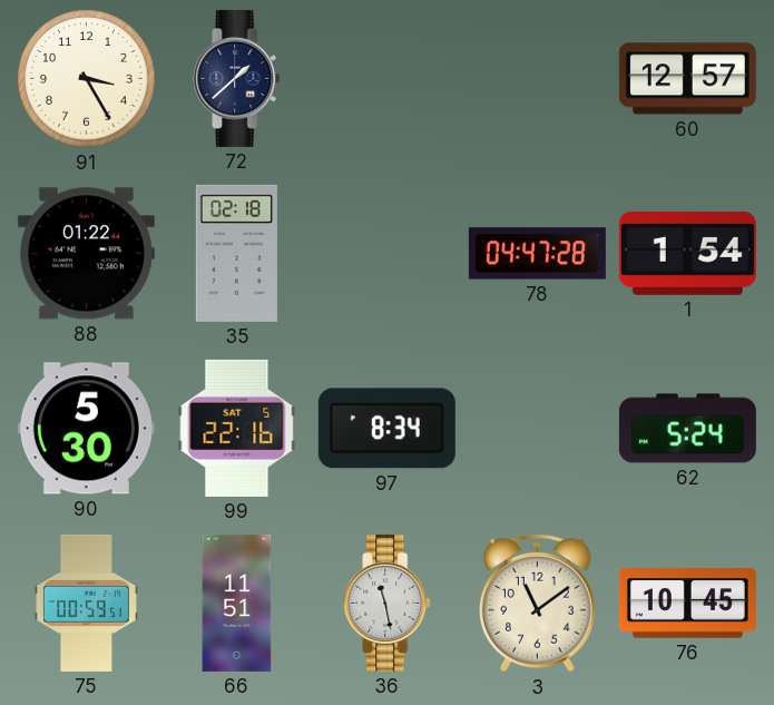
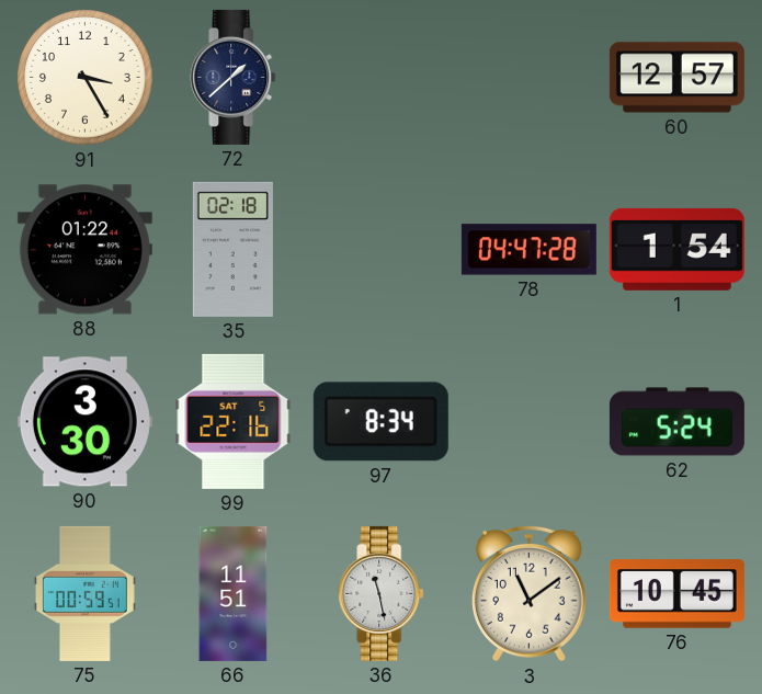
90: 5:30 -> 3:30 (84, 422)
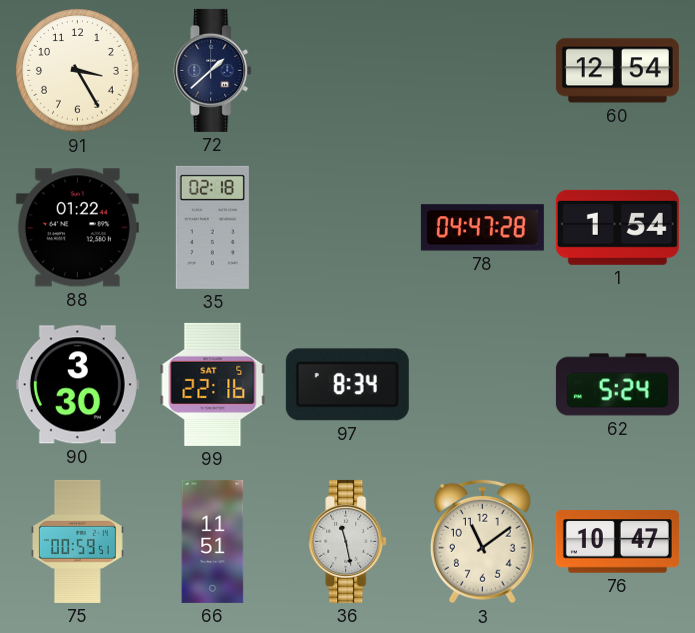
60: 12:57 -> 12:54 (617, 71)
76: 10:45 -> 10:47 (617, 542)
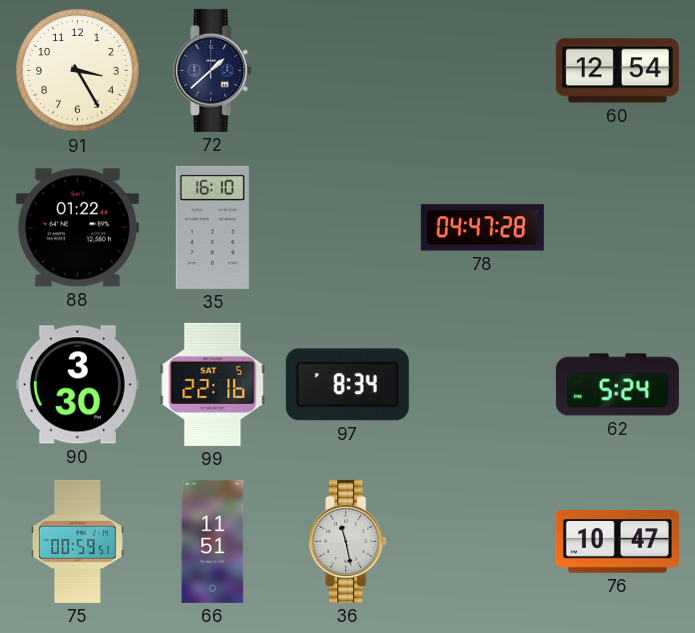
35: 02:18 -> 16:10 (212, 227)
1: 1:54 -> none (617, 227)
3: 11:09 -> none (482, 541)
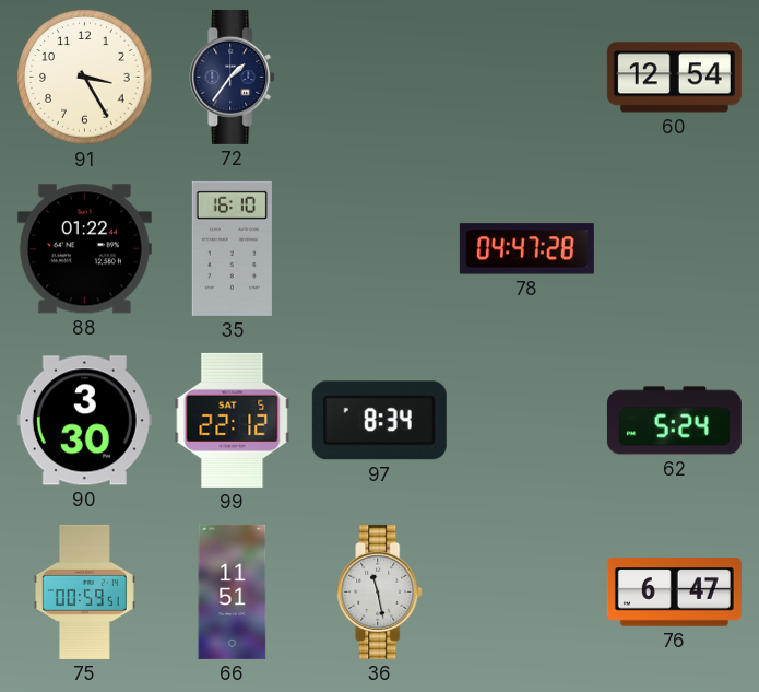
72: 1:38 -> 1:36 (233, 77)
99: 22:16 -> 22:12 (233, 420)
76: 10:47 -> 6:47 (674, 593)
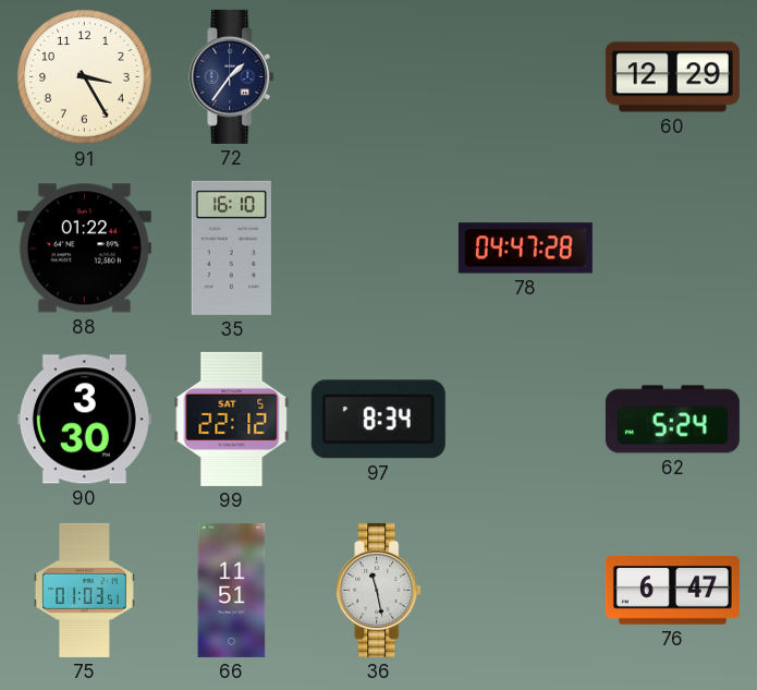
60: 12:54 -> 12:29 (672, 77)
75: 00:59 -> 01:03 (84, 590)
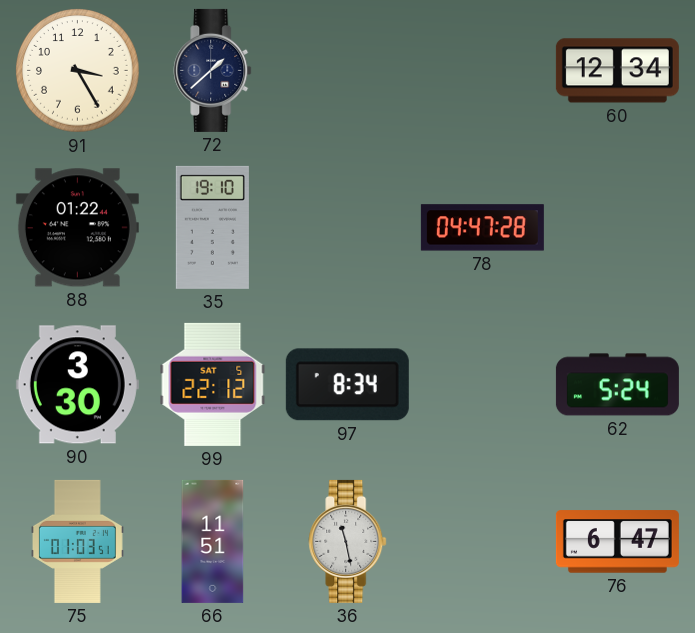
72: 1:36 -> 1:38 (213, 70)
60: 12:29 -> 12:34 (617, 71)
35: 16:10 -> 19:10 (212, 227)
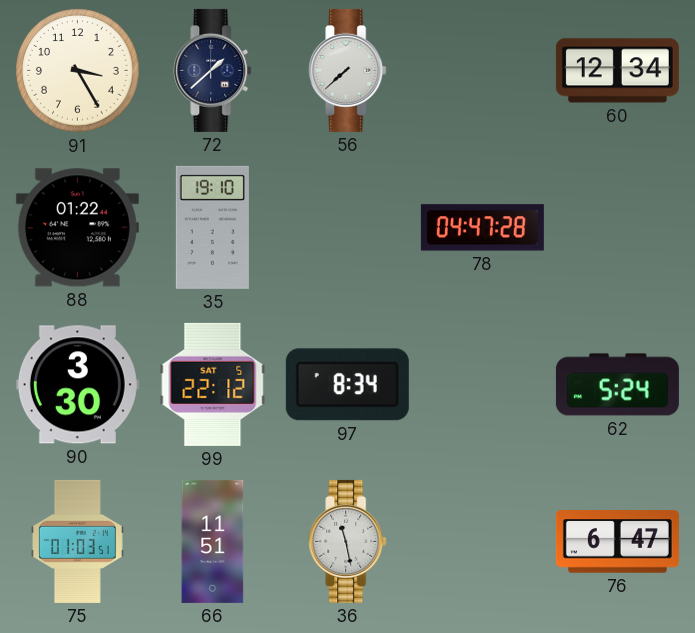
56: none -> 7:38 (348, 70)
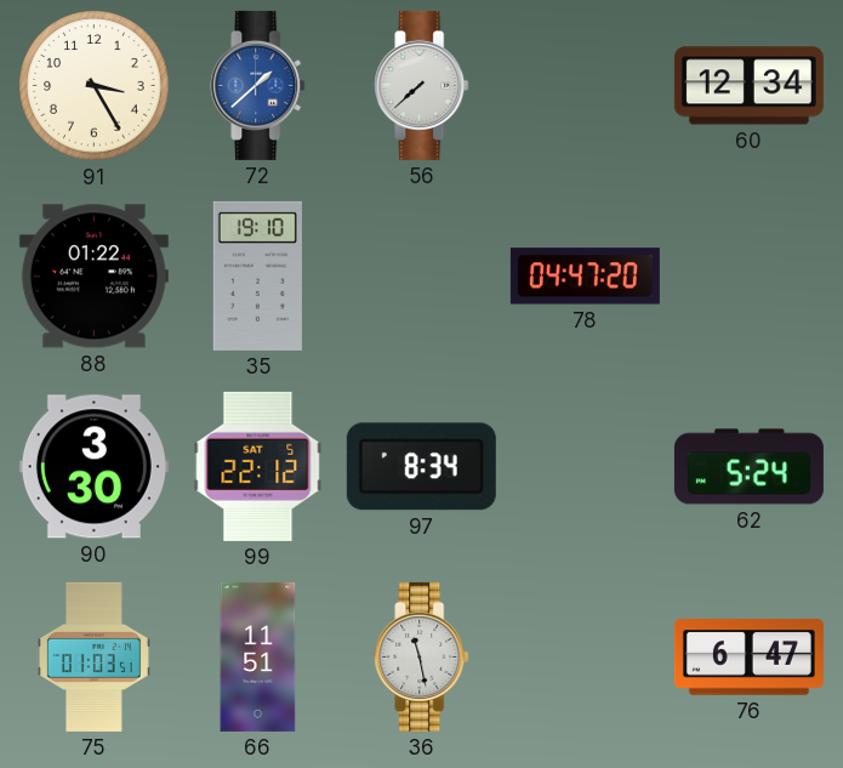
72 dial: navy -> blue (258, 85)
78: 04:47:28 -> 04:47:20 (585, 277)
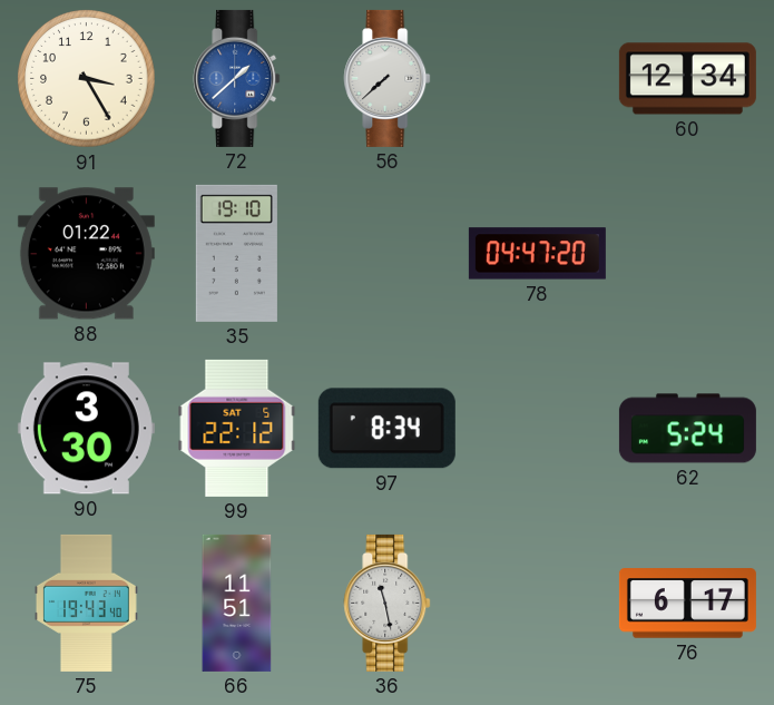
75: 01:03 -> 19:43 (86, 603)
76: 6:47 -> 6:17 (687, 604)
